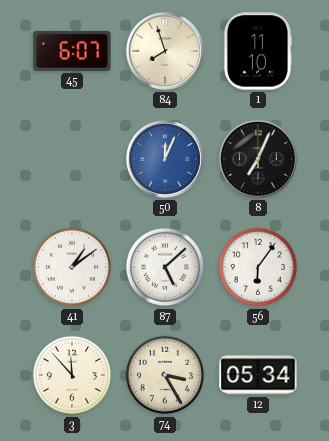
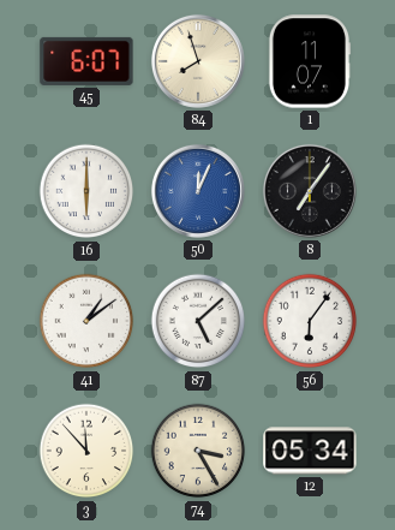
1: 11:10 -> 11:07 (310, 61)
16: none -> 6:00 (86, 191)
8: 7:04 -> 7:06 (310, 191)
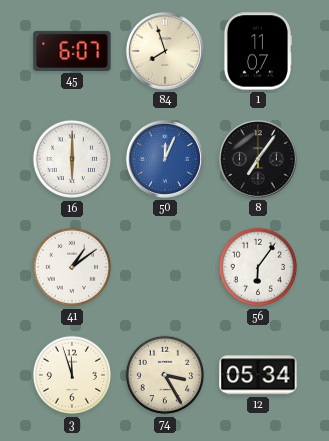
87: 5:08 -> none (198, 321)
3: 11:53 -> 11:57 (72, 375)
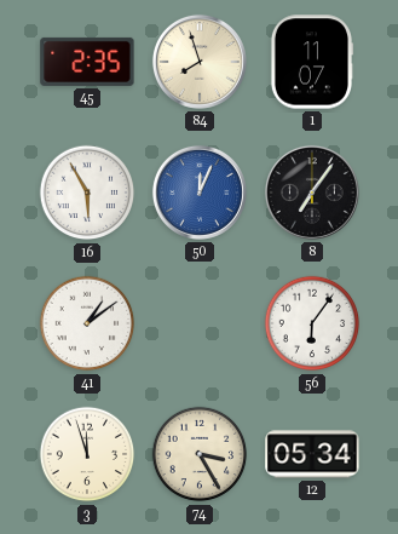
45: 6:07 -> 2:35 (87, 62)
16: 6:00 -> 5:55 (87, 193)
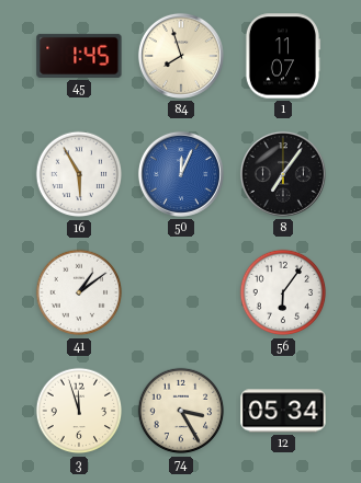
45: 2:35 -> 1:45 (79, 56)
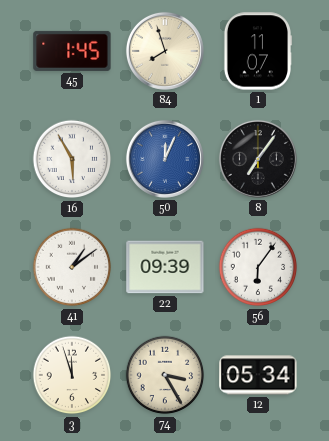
22: none -> 09:39 (165, 267)
